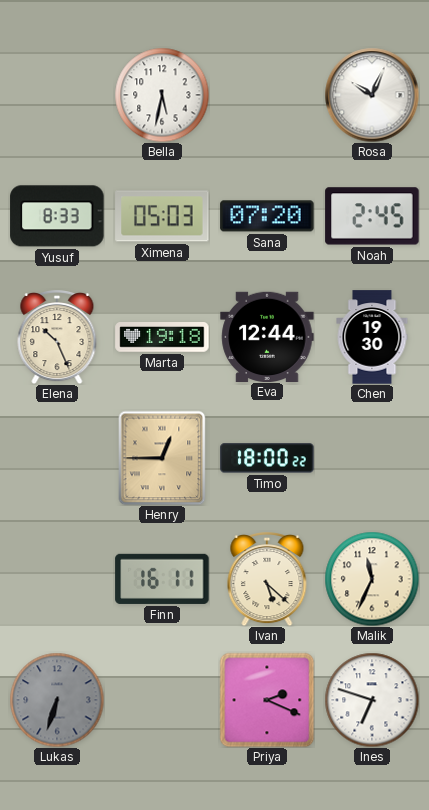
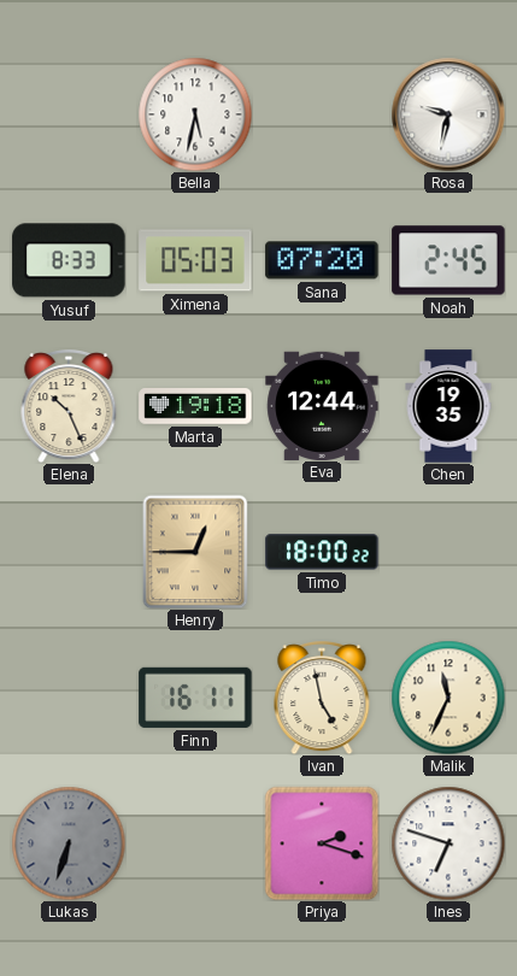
Rosa: 10:04 -> 9:32 (448, 114)
Chen: 19:30 -> 19:35 (448, 406)
Ivan: 5:22 -> 4:58 (322, 699)
Priya: 2:19 -> 2:18 (322, 843)
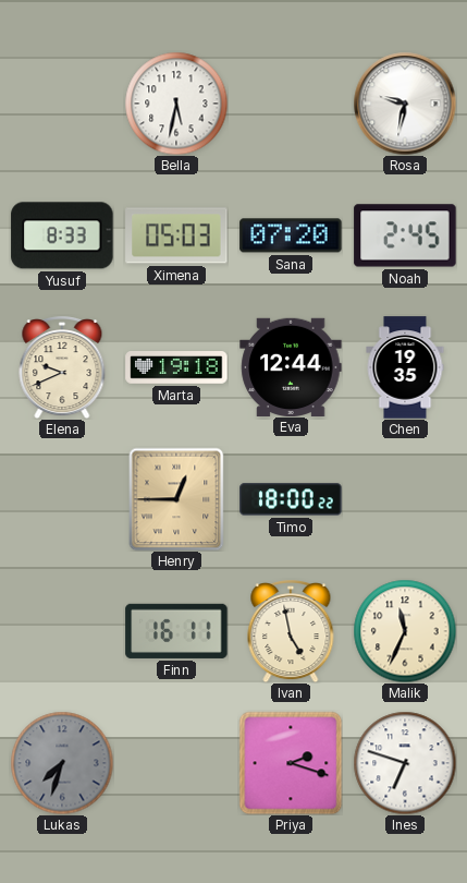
Elena: 10:26 -> 9:41 (62, 368)
Lukas: 6:33 -> 7:33 (62, 763)
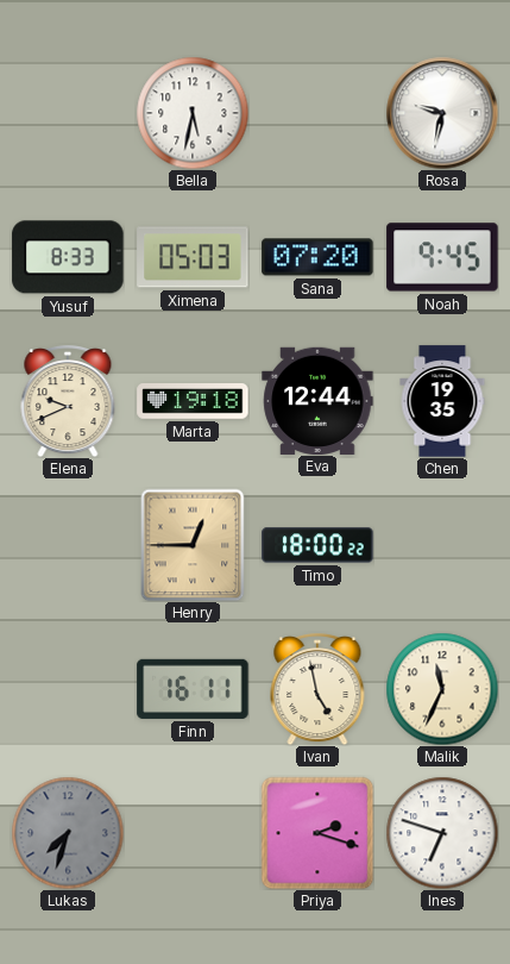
Noah: 2:45 -> 9:45 (442, 257)
